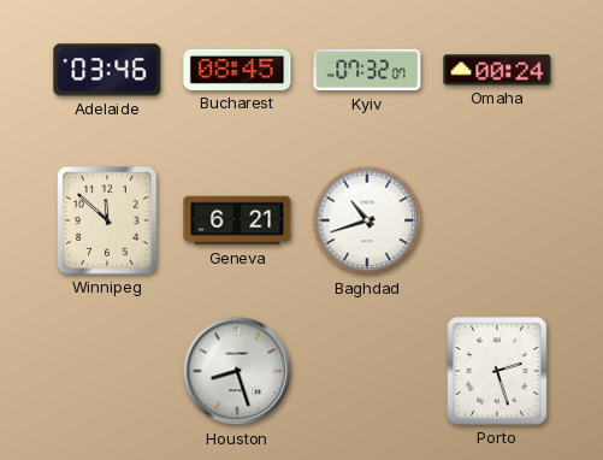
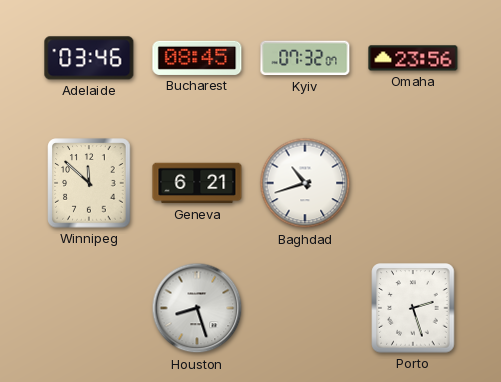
Omaha: 00:24 -> 23:56 (413, 58)
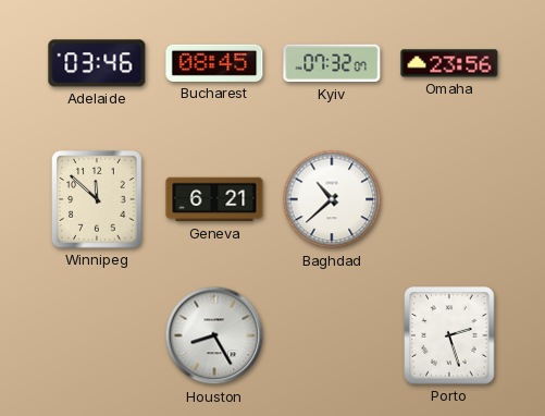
Baghdad: 10:42 -> 10:38 (332, 199)
Houston: 8:27 -> 8:25 (214, 335)
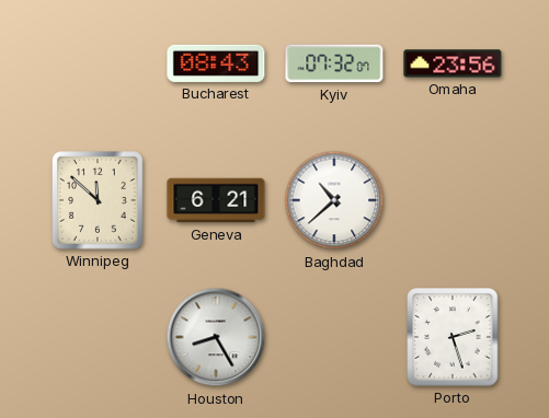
Adelaide: 03:46 -> none (97, 63)
Bucharest: 08:45 -> 08:43 (216, 63)
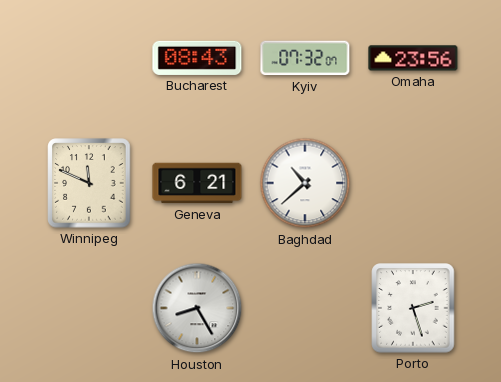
Winnipeg: 11:52 -> 11:49 (89, 183)
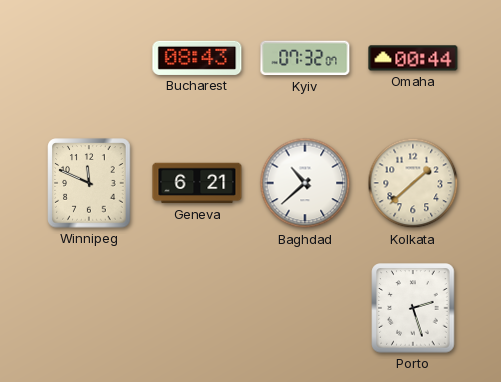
Omaha: 23:56 -> 00:44 (413, 58)
Kolkata: none -> 1:38 (413, 183)
Houston: 8:25 -> none (197, 308)
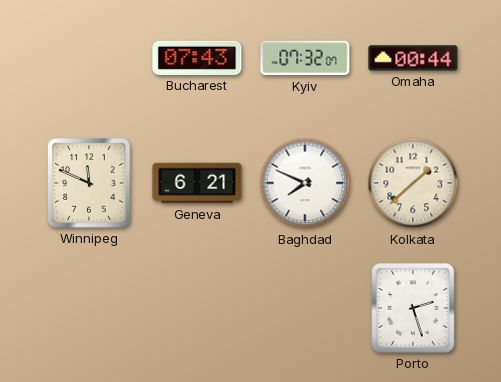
Bucharest: 08:43 -> 07:43 (197, 58)
Baghdad: 10:38 -> 7:49 (305, 183)
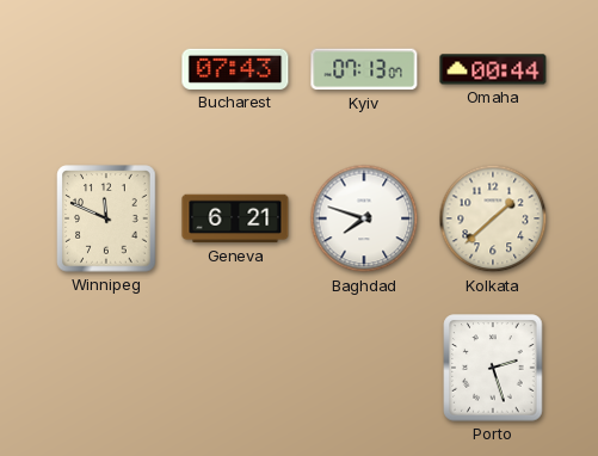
Kyiv: 07:32 -> 07:13 (364, 69)
Baghdad: 7:49 -> 7:48 (364, 218)
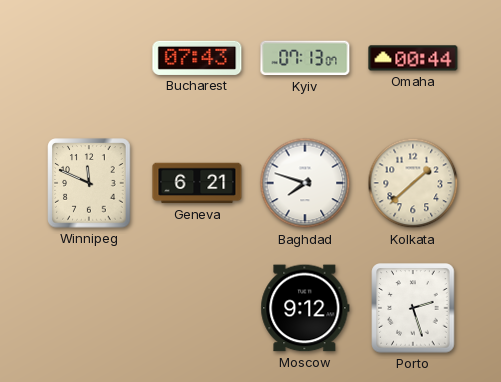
Moscow: none -> 9:12 (305, 308)
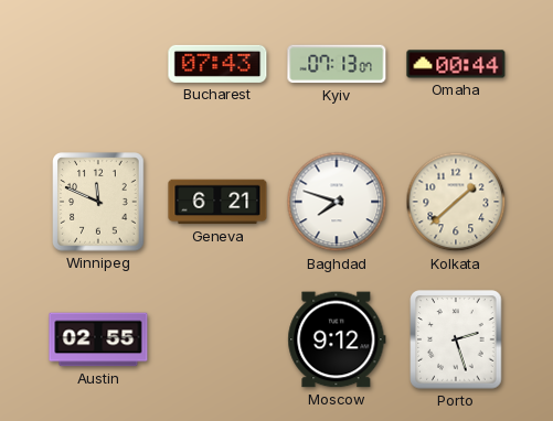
Austin: none -> 02:55 (98, 339)
